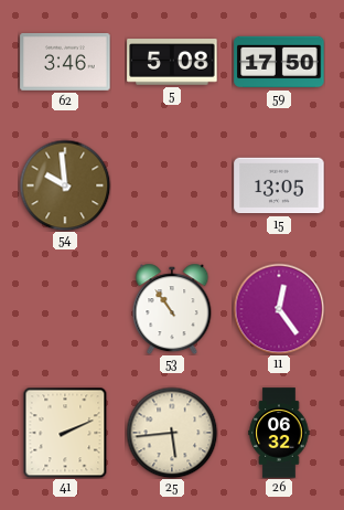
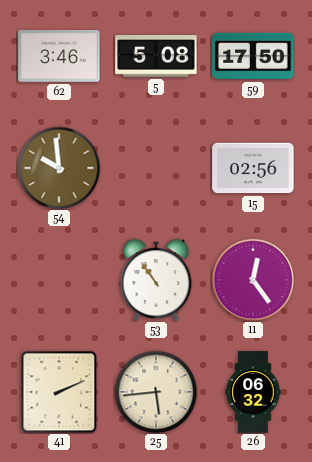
15: 13:05 -> 02:56 (253, 168)
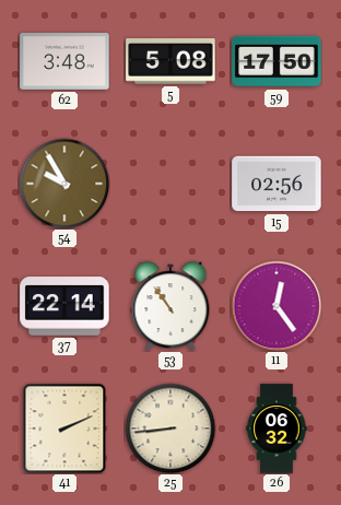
62: 3:46 -> 3:48 (64, 62)
54: 9:59 -> 9:55 (64, 184)
37: none -> 22:14 (64, 306)
25: 5:44 -> 8:44 (170, 428)
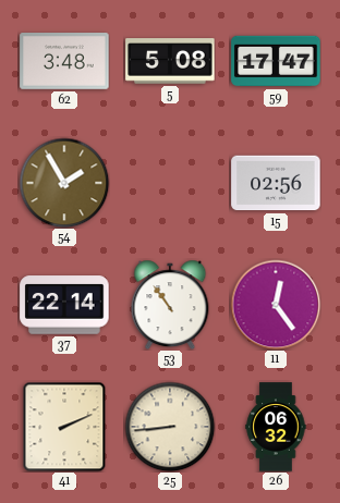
59: 17:50 -> 17:47 (276, 61)
54: 9:55 -> 1:55 (64, 183)
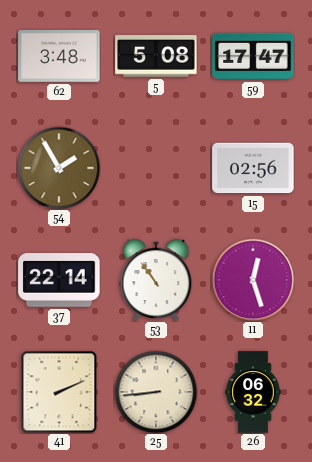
11: 12:24 -> 12:27 (253, 280)
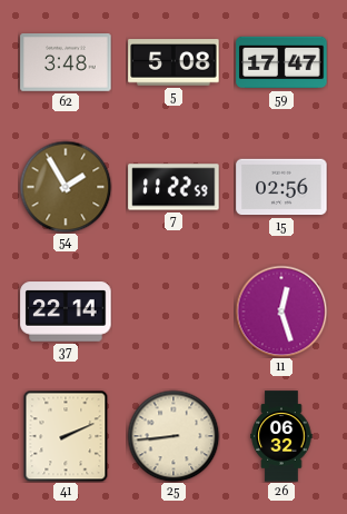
7: none -> 11:22 (173, 187)
53: 10:54 -> none (156, 280)
